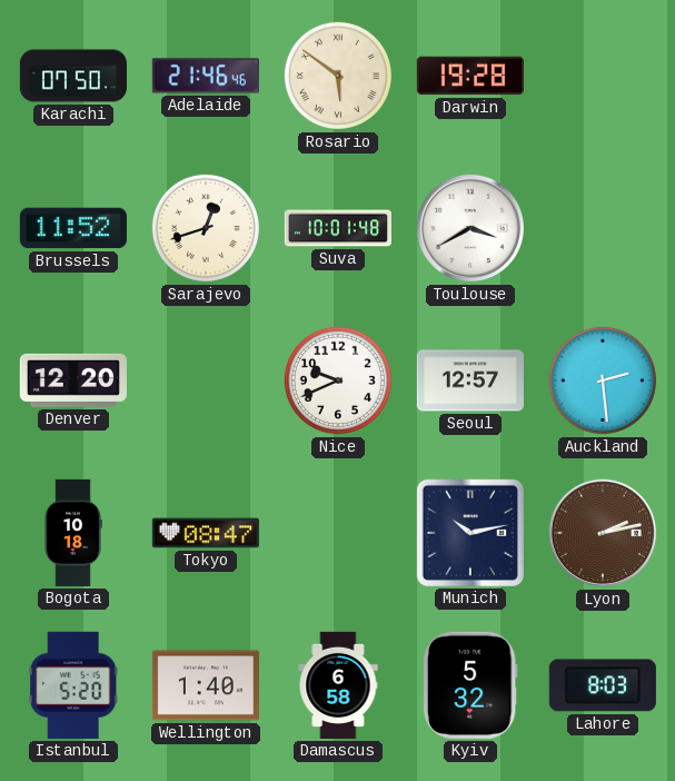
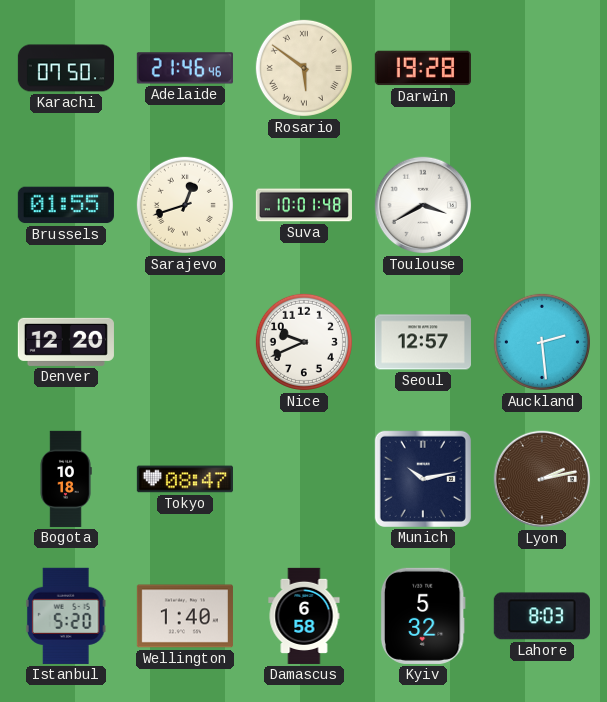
Brussels: 11:52 -> 01:55 (66, 205)
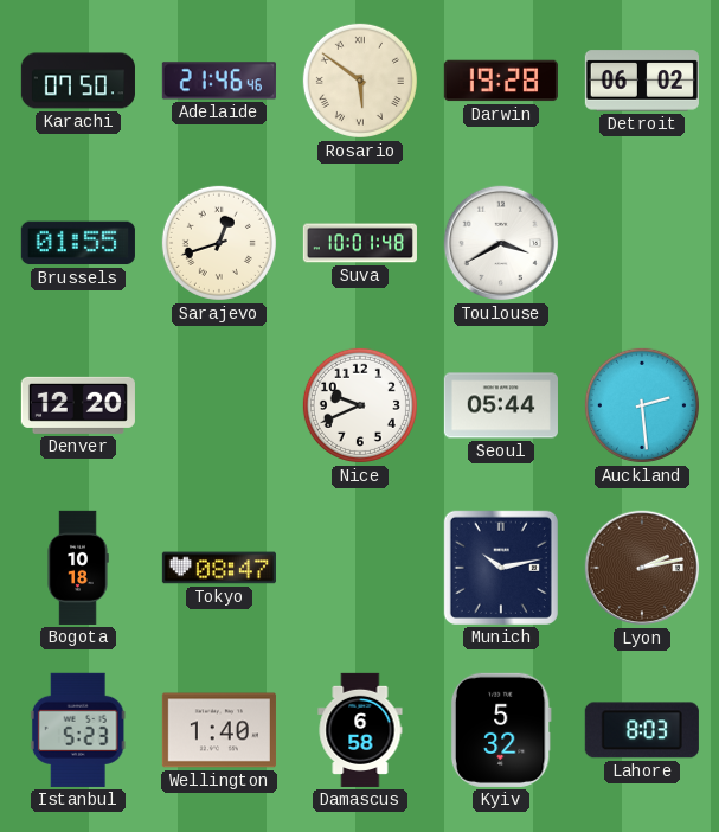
Detroit: none -> 06:02 (642, 81)
Seoul: 12:57 -> 05:44 (501, 405)
Istanbul: 5:20 -> 5:23 (78, 730)
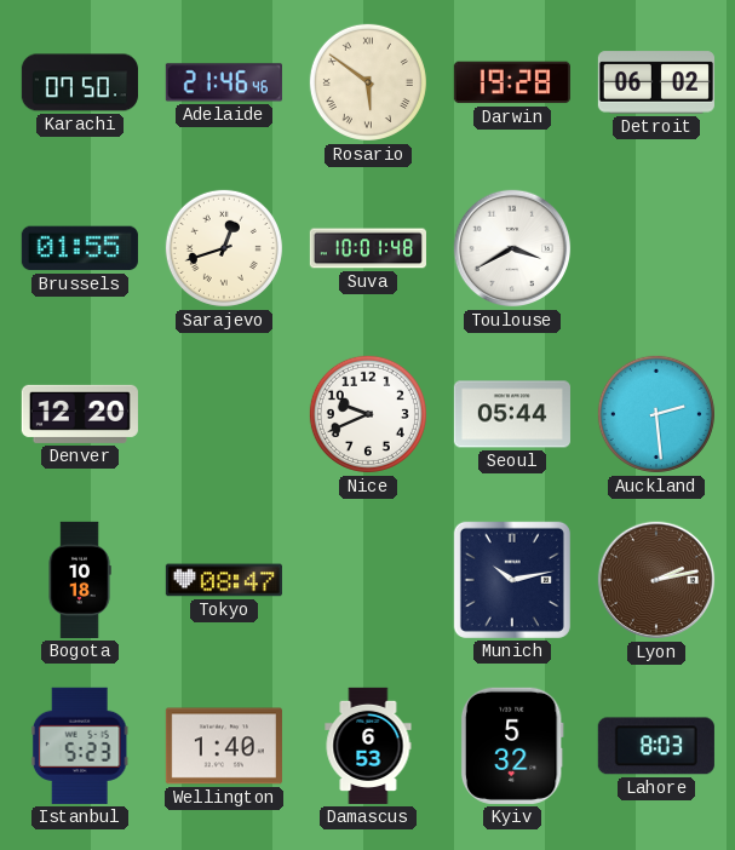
Damascus: 6:58 -> 6:53 (368, 746)
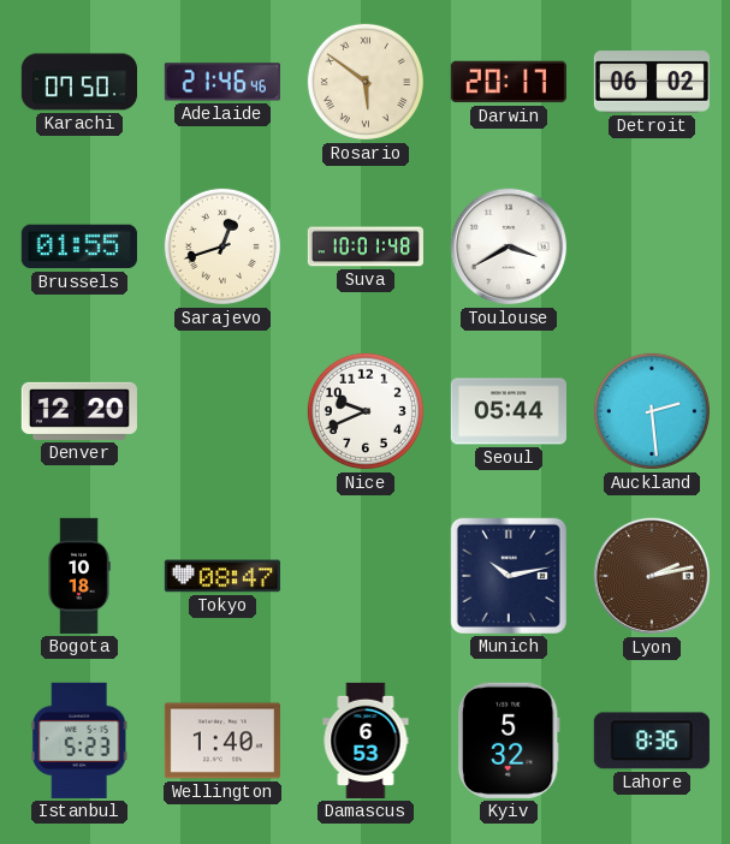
Darwin: 19:28 -> 20:17 (509, 82)
Lahore: 8:03 -> 8:36 (652, 741)
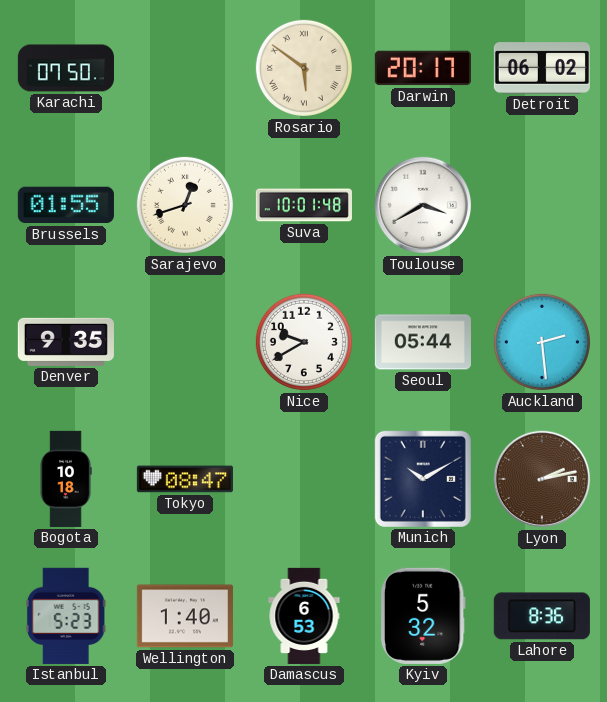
Adelaide: 21:46 -> none (222, 82)
Denver: 12:20 -> 9:35 (66, 342)
Nice: 9:41 -> 9:40 (304, 342)
Munich: 10:13 -> 10:10 (423, 479)
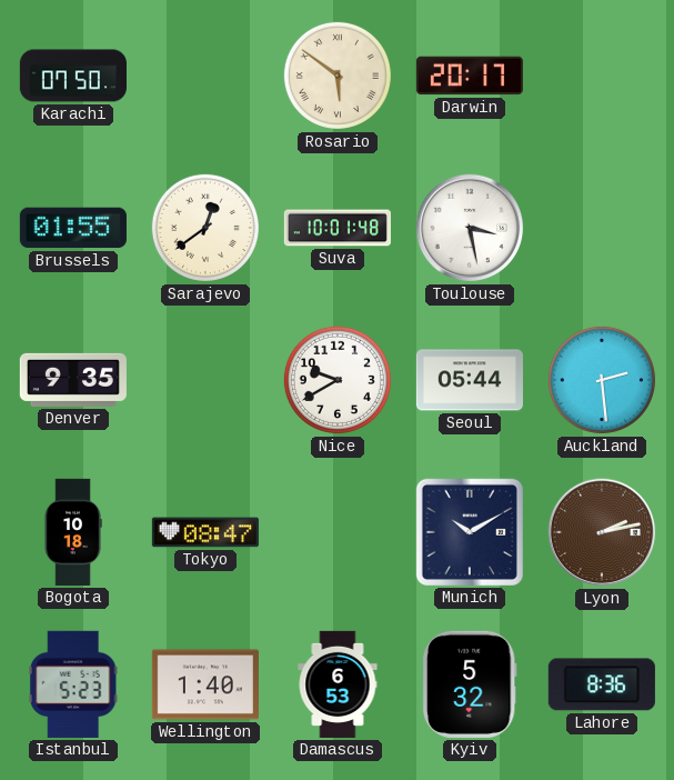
Detroit: 06:02 -> none (542, 68)
Sarajevo: 12:42 -> 12:39 (205, 228)
Toulouse: 3:40 -> 3:28 (470, 228)
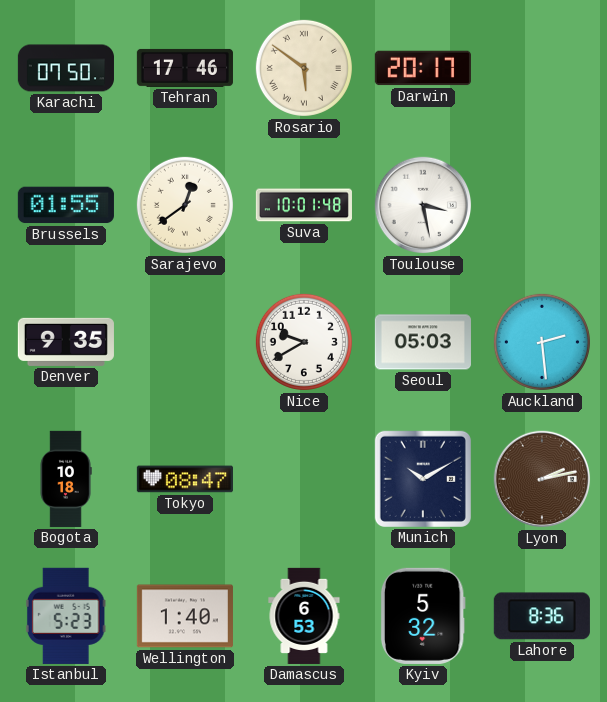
Tehran: none -> 17:46 (185, 68)
Seoul: 05:44 -> 05:03 (423, 342)
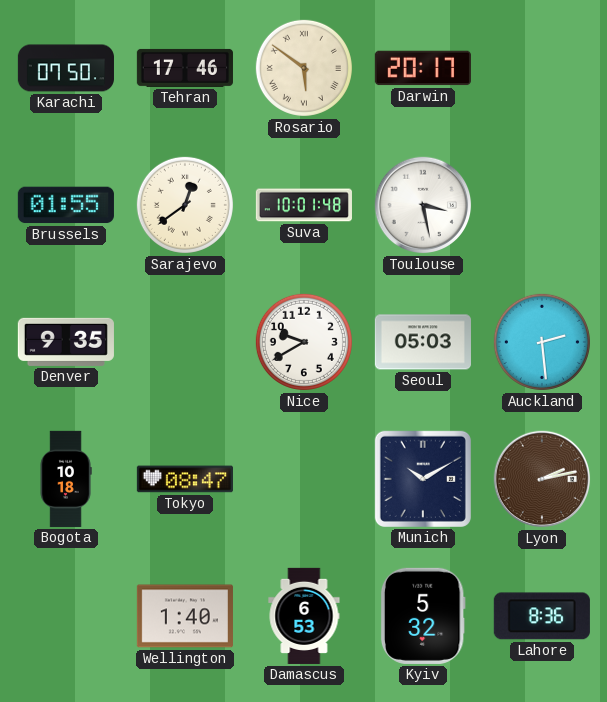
Istanbul: 5:23 -> none (66, 616)
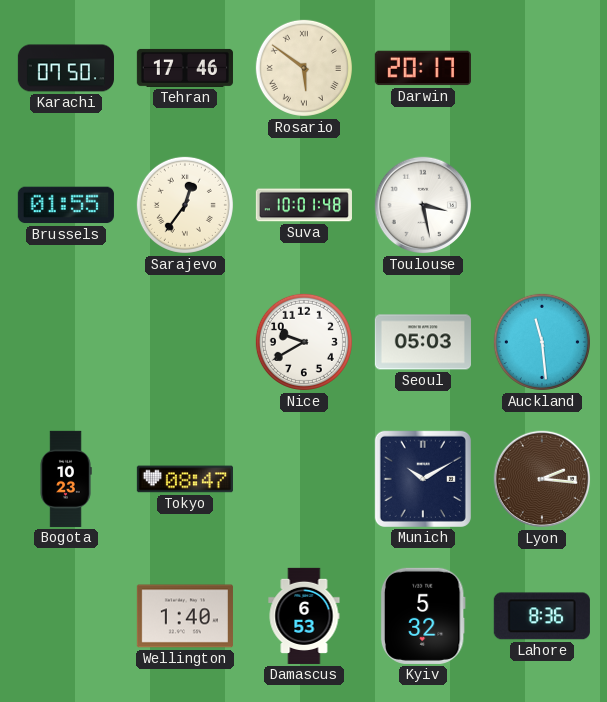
Sarajevo: 12:39 -> 12:36 (185, 205)
Denver: 9:35 -> none (66, 342)
Auckland: 2:29 -> 11:29 (542, 342)
Bogota: 10:18 -> 10:23 (66, 479)
Lyon: 2:13 -> 2:16 (542, 479)
